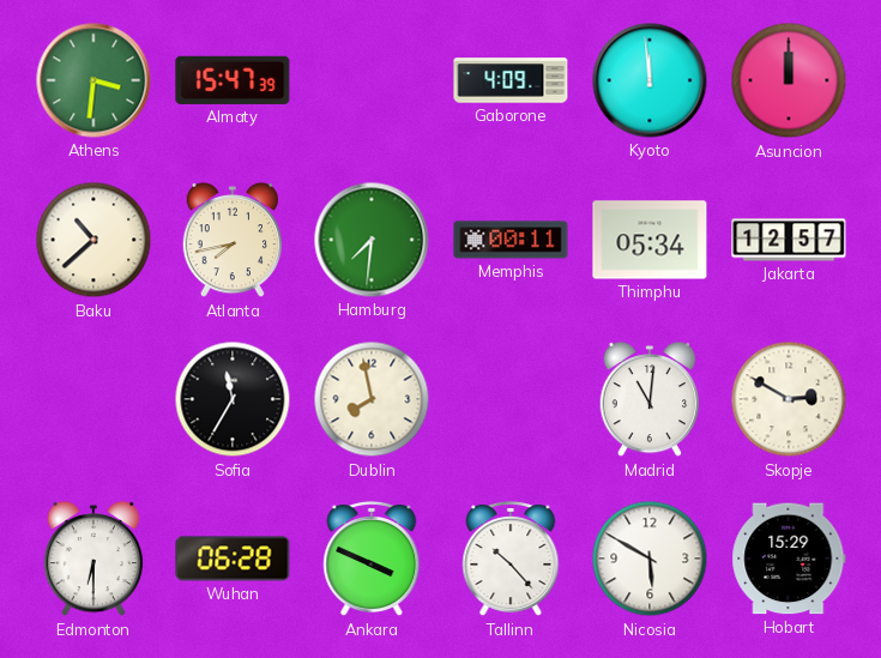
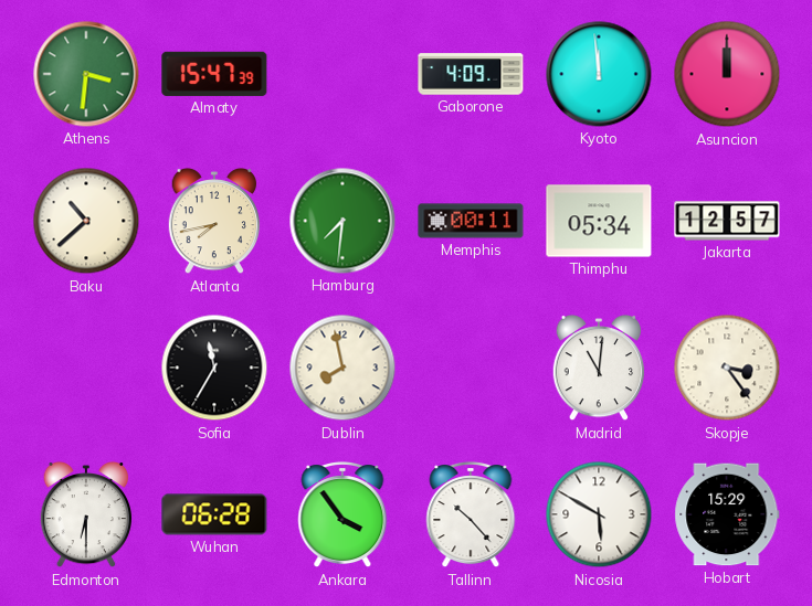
Skopje: 2:50 -> 3:24 (727, 368)
Ankara: 3:49 -> 3:54 (342, 515)
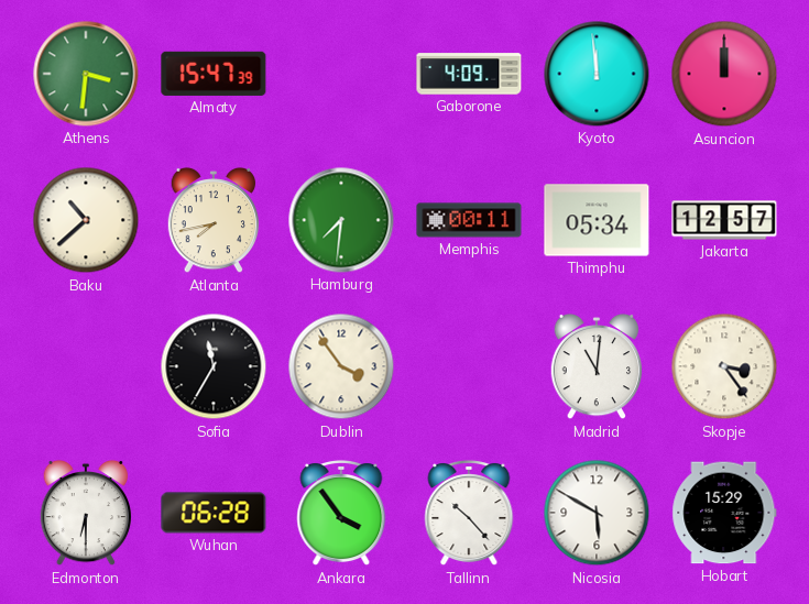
Dublin: 7:58 -> 3:54 (341, 366)
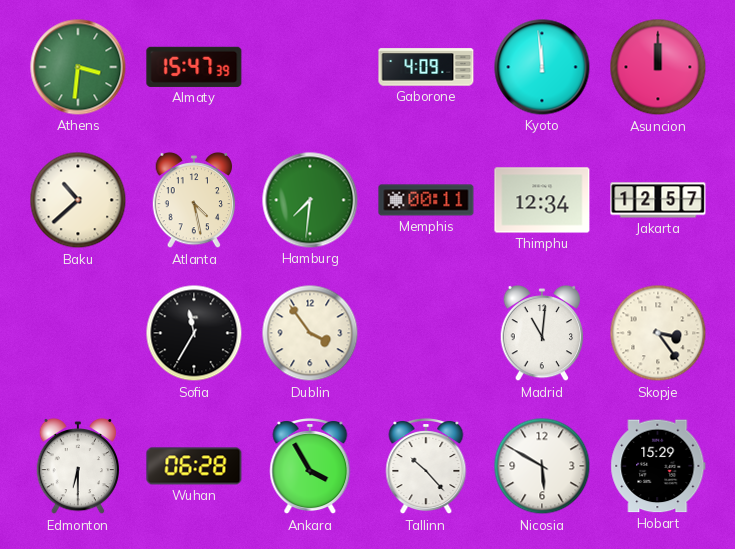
Atlanta: 7:43 -> 4:28 (194, 200)
Thimphu: 05:34 -> 12:34 (542, 200)
Ankara: 3:54 -> 3:55 (310, 467)
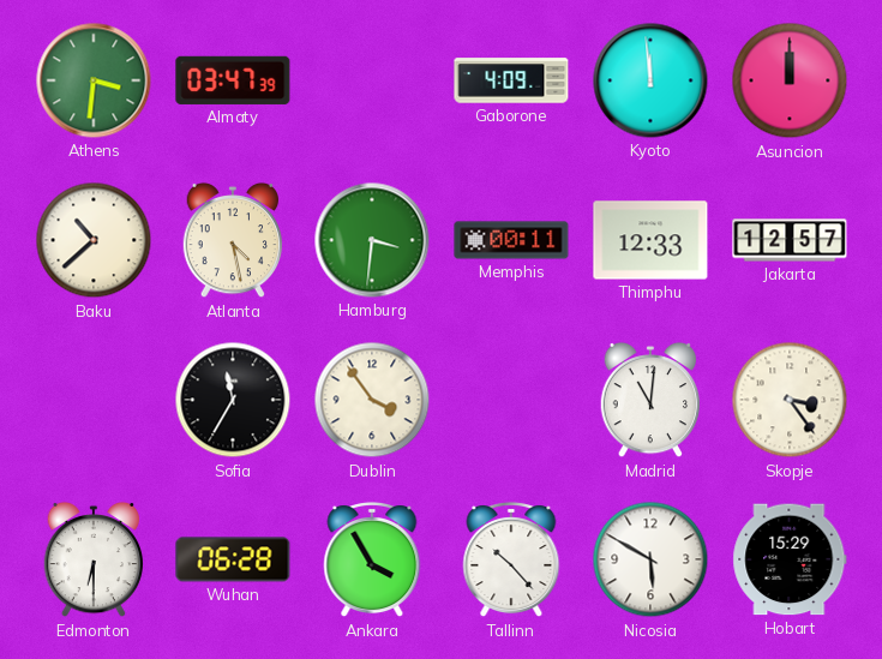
Almaty: 15:47 -> 03:47 (233, 80)
Hamburg: 7:31 -> 3:31 (372, 240)
Thimphu: 12:34 -> 12:33 (650, 240)
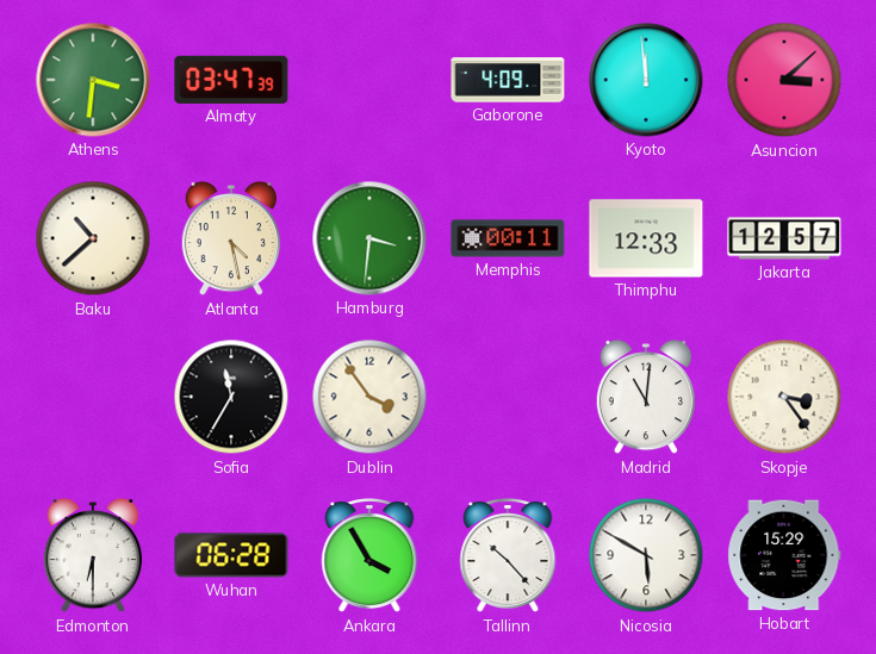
Asuncion: 12:00 -> 3:08 (784, 80)
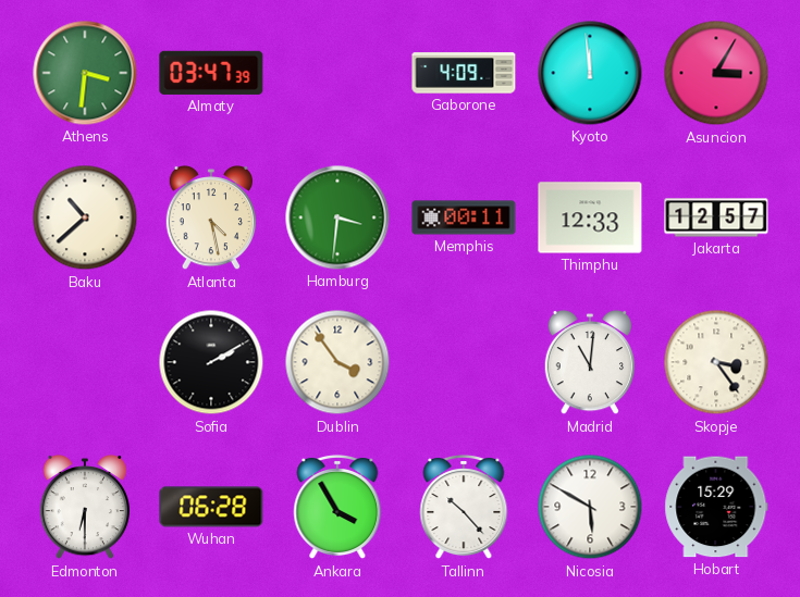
Asuncion: 3:08 -> 3:05 (716, 73)
Sofia: 11:35 -> 2:10 (211, 362)
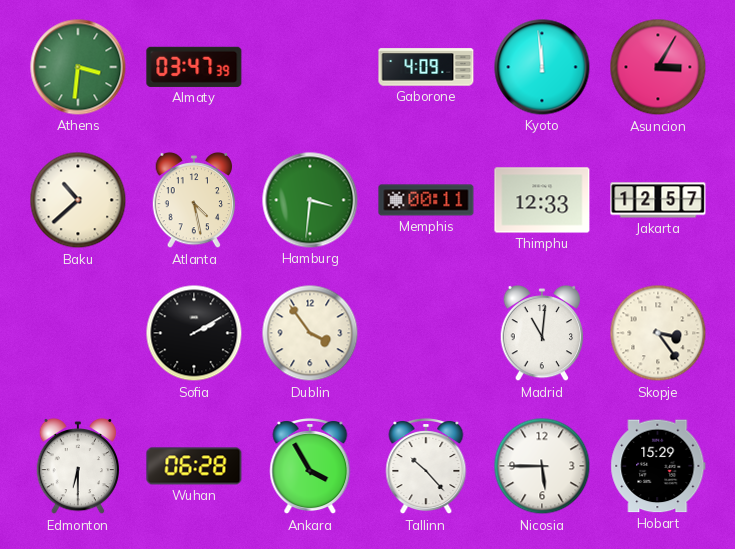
Nicosia: 5:50 -> 5:45 (542, 466)
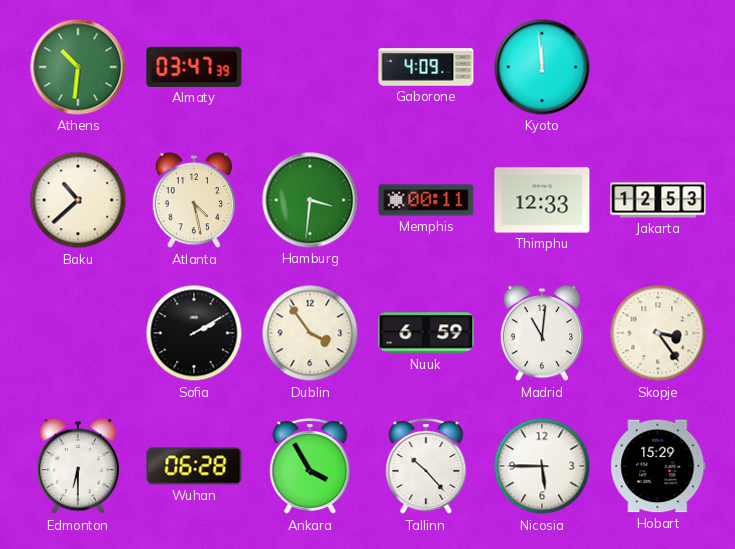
Athens: 3:31 -> 10:31 (78, 67)
Asuncion: 3:05 -> none (658, 67)
Jakarta: 12:57 -> 12:53 (658, 200)
Nuuk: none -> 6:59 (426, 333)
